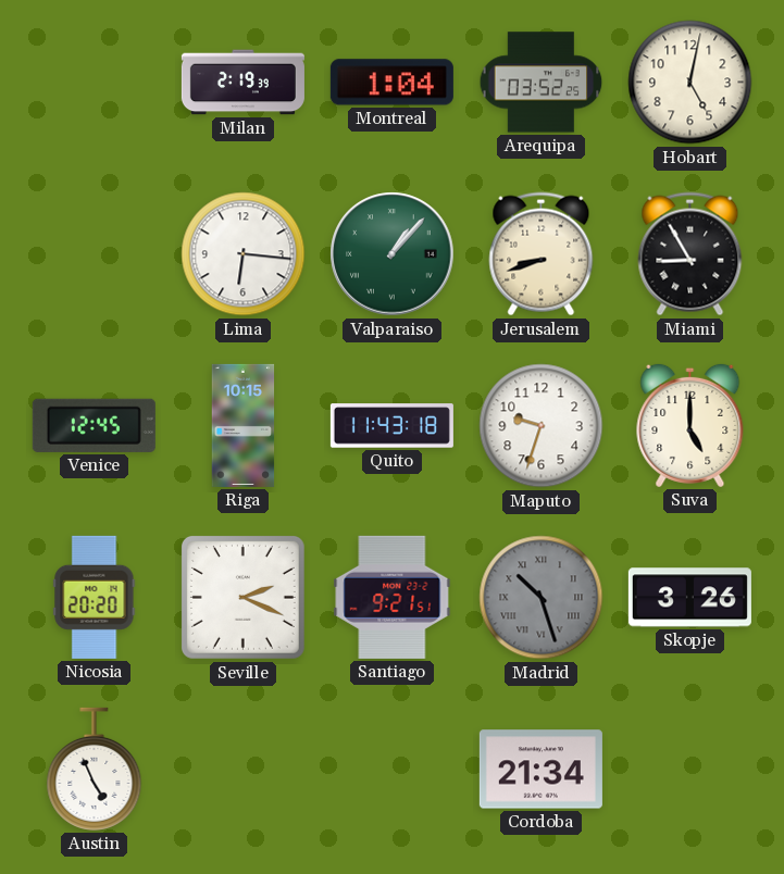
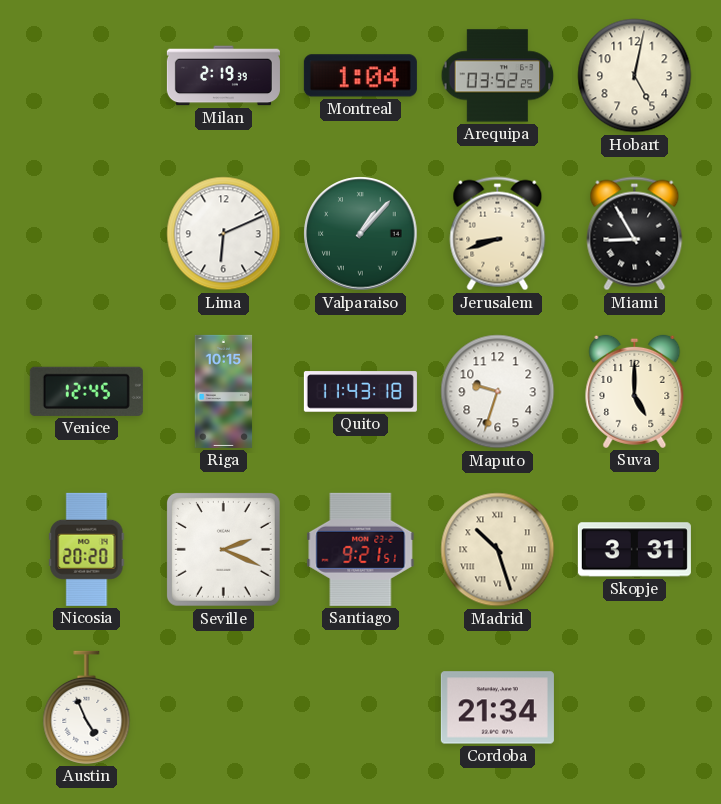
Lima: 6:16 -> 6:11 (224, 234)
Madrid dial: grey -> cream (498, 550)
Skopje: 3:26 -> 3:31 (634, 550)
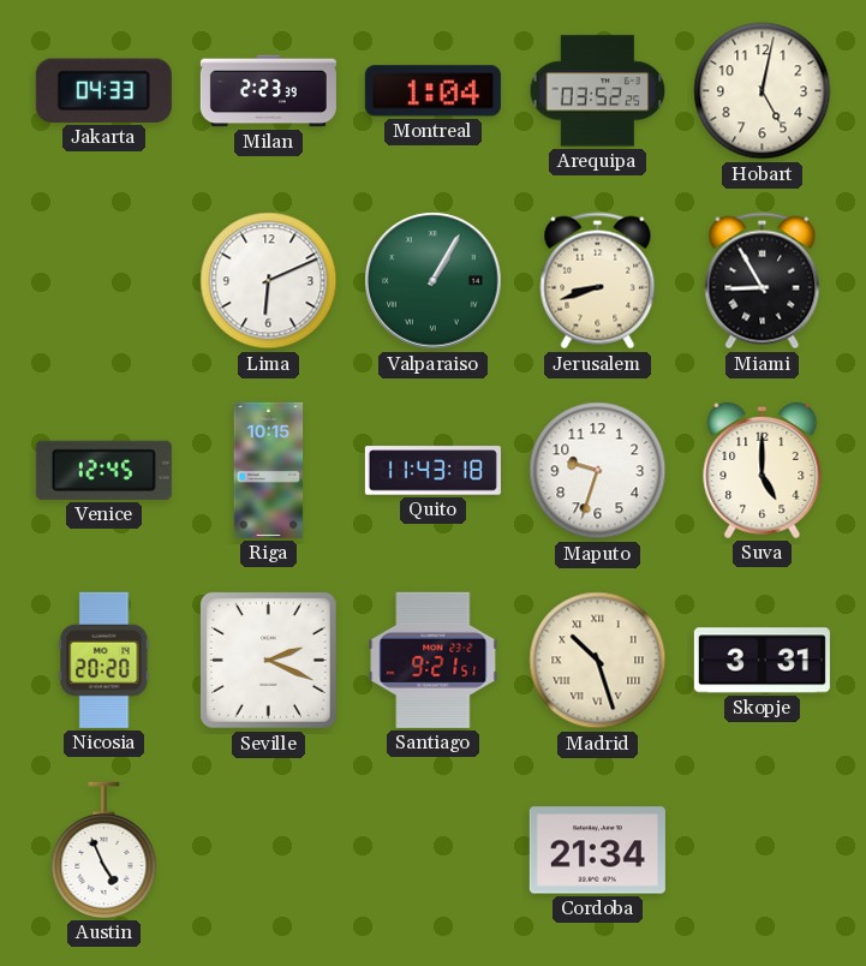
Jakarta: none -> 04:33 (103, 90)
Milan: 2:19 -> 2:23 (268, 91)
Valparaiso: 1:07 -> 1:05 (434, 281)
